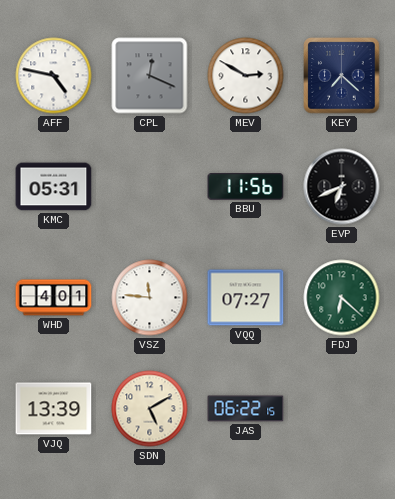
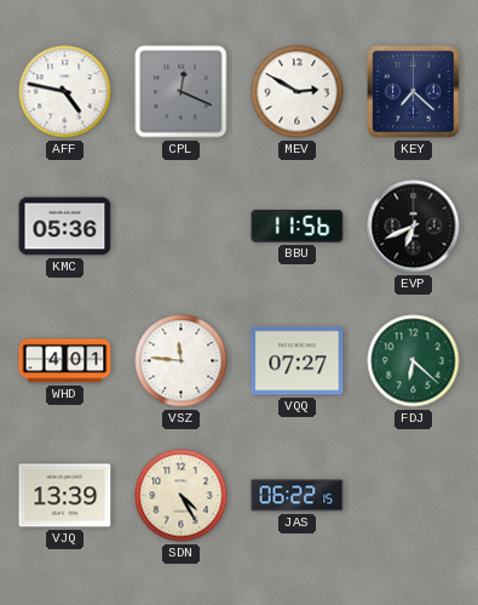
KMC: 05:31 -> 05:36 (65, 227)
SDN: 5:10 -> 4:25 (182, 496)
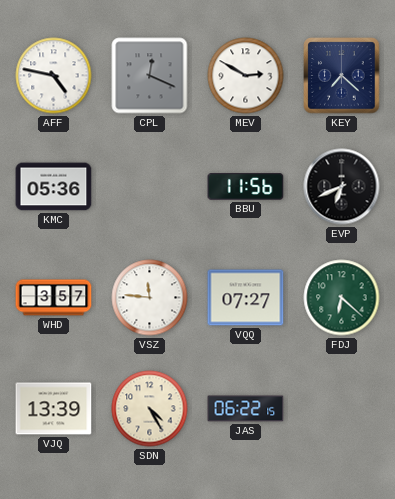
WHD: 4:01 -> 3:57 (54, 298)
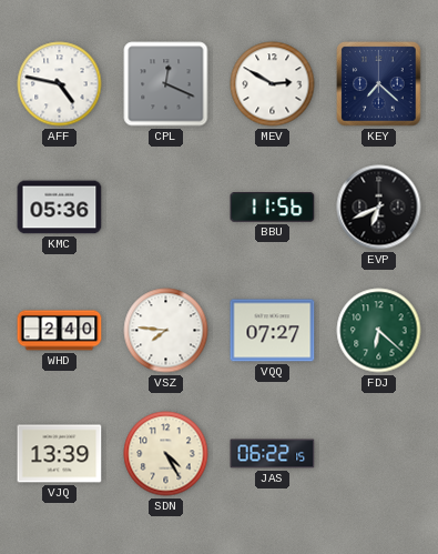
WHD: 3:57 -> 2:40 (60, 331)
VSZ: 11:46 -> 7:46 (166, 331)
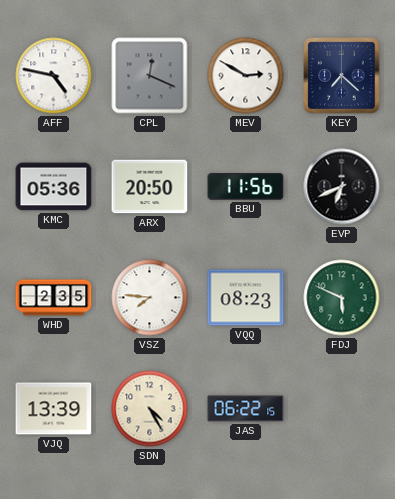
ARX: none -> 20:50 (150, 187)
WHD: 2:40 -> 2:35 (54, 298)
VQQ: 07:27 -> 08:23 (246, 298)
FDJ: 6:22 -> 5:49 (342, 298)
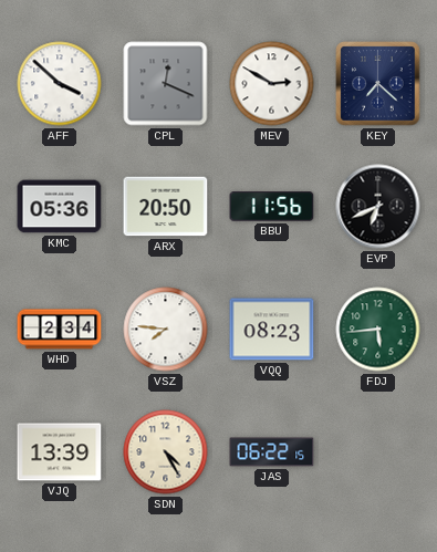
AFF: 4:47 -> 3:52 (60, 84)
WHD: 2:35 -> 2:34 (60, 330)
FDJ: 5:49 -> 5:44 (378, 330)
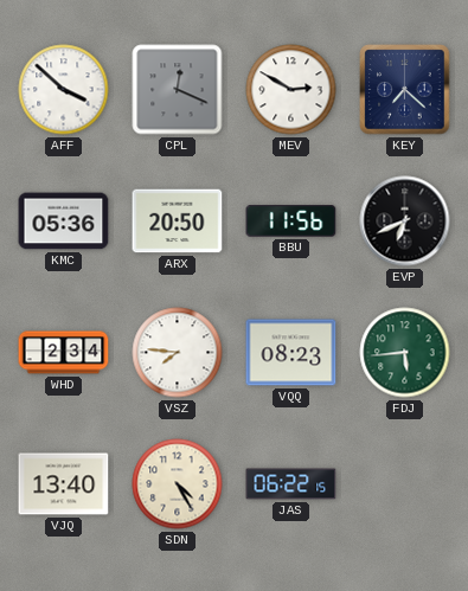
VJQ: 13:39 -> 13:40 (64, 484)
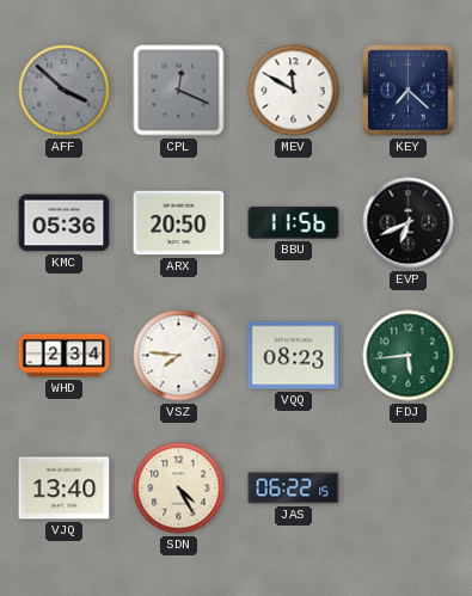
AFF dial: white -> grey (65, 91)
MEV: 2:50 -> 11:50 (294, 91)
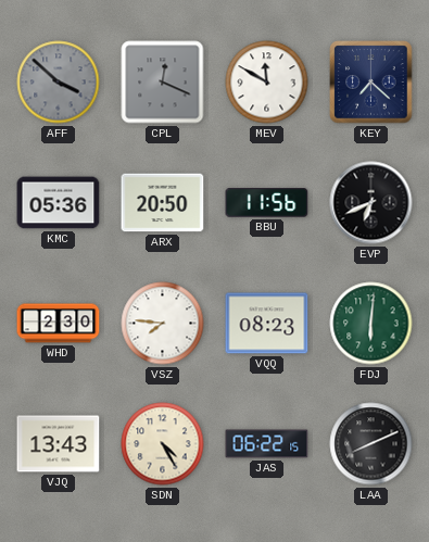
WHD: 2:34 -> 2:30 (59, 324)
FDJ: 5:44 -> 6:01 (371, 324)
VJQ: 13:40 -> 13:43 (59, 444)
LAA: none -> 8:11 (371, 444)
